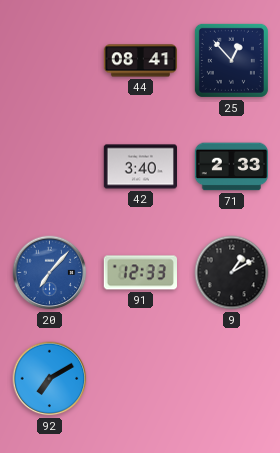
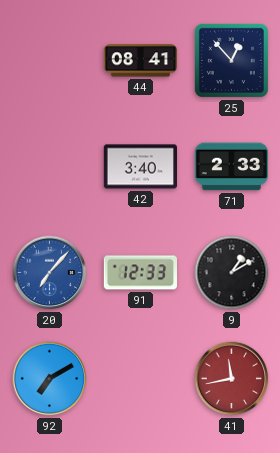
41: none -> 11:43 (232, 379)
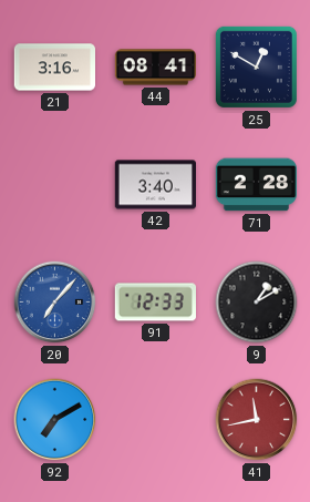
21: none -> 3:16 (54, 68)
25: 12:53 -> 12:50 (256, 66)
71: 2:33 -> 2:28 (256, 185)
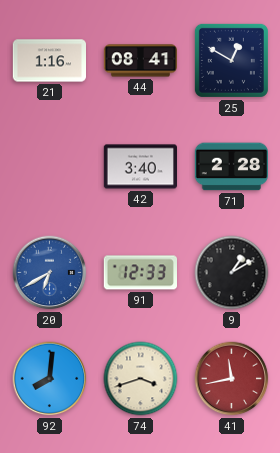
21: 3:16 -> 1:16 (49, 61)
20: 7:07 -> 6:40 (50, 273)
92: 7:10 -> 8:01 (50, 379)
74: none -> 3:42 (141, 379)
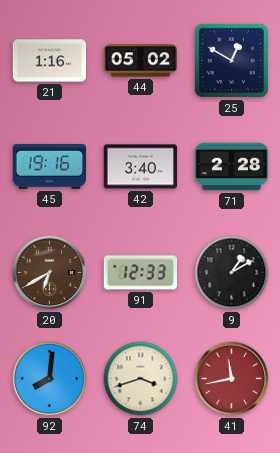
44: 08:41 -> 05:02 (140, 61)
45: none -> 19:16 (49, 166)
20 dial: blue -> brown (50, 273)
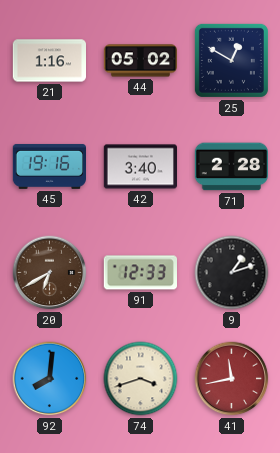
9: 1:10 -> 1:12 (232, 273)
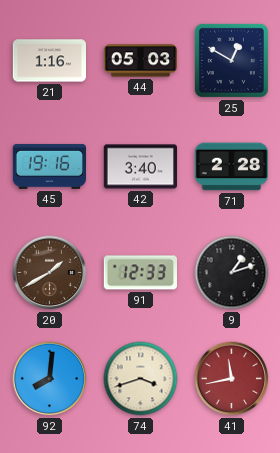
44: 05:02 -> 05:03 (140, 61)
20: 6:40 -> 1:40 (50, 273)
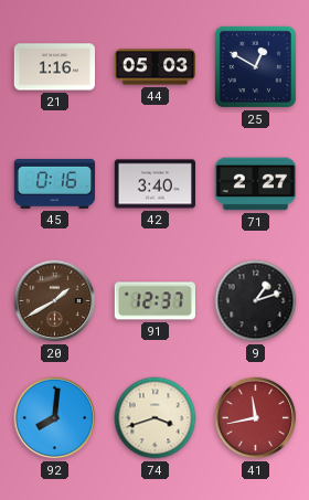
45: 19:16 -> 0:16 (54, 183)
71: 2:28 -> 2:27 (255, 184)
91: 12:33 -> 12:37 (154, 301)
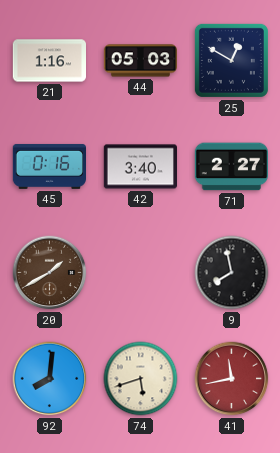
91: 12:37 -> none (154, 301)
9: 1:12 -> 7:58 (232, 273)
74: 3:42 -> 5:42 (141, 379)
